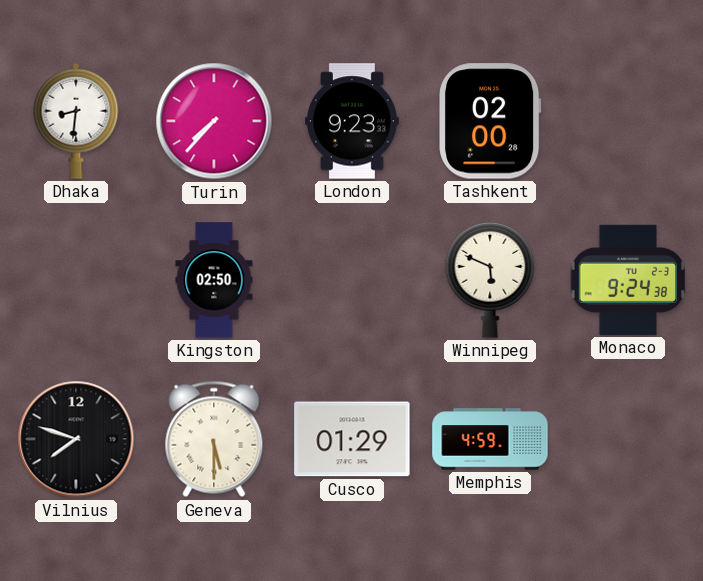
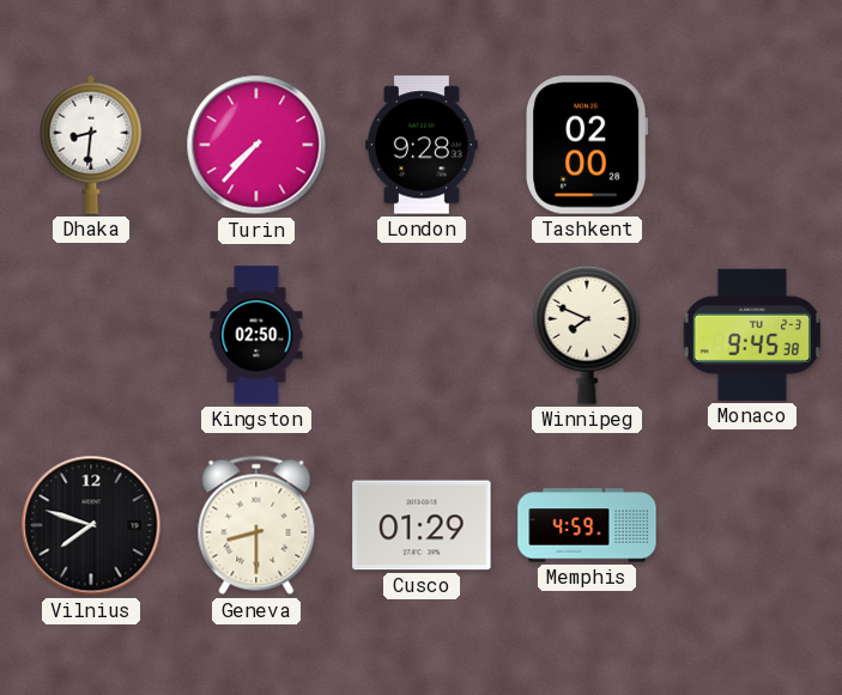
London: 9:23 -> 9:28 (423, 145)
Winnipeg: 5:49 -> 7:49 (587, 335)
Monaco: 9:24 -> 9:45 (752, 335)
Geneva: 5:30 -> 8:30 (256, 525)
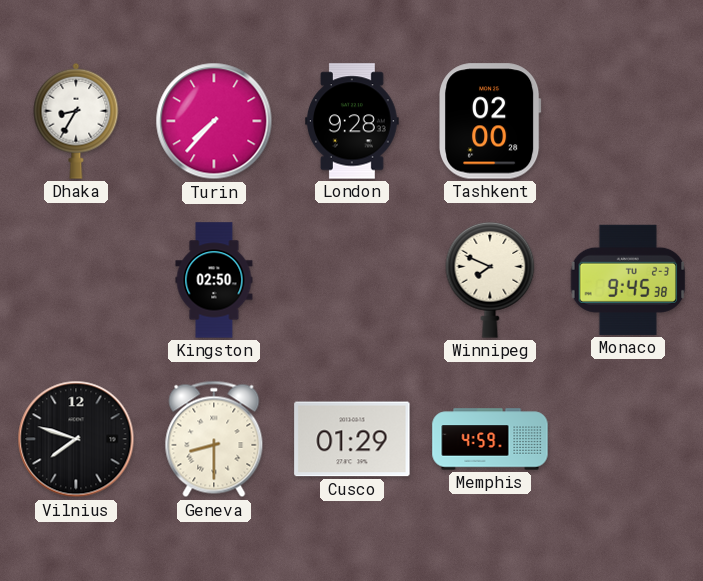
Dhaka: 8:31 -> 8:35 (76, 121)
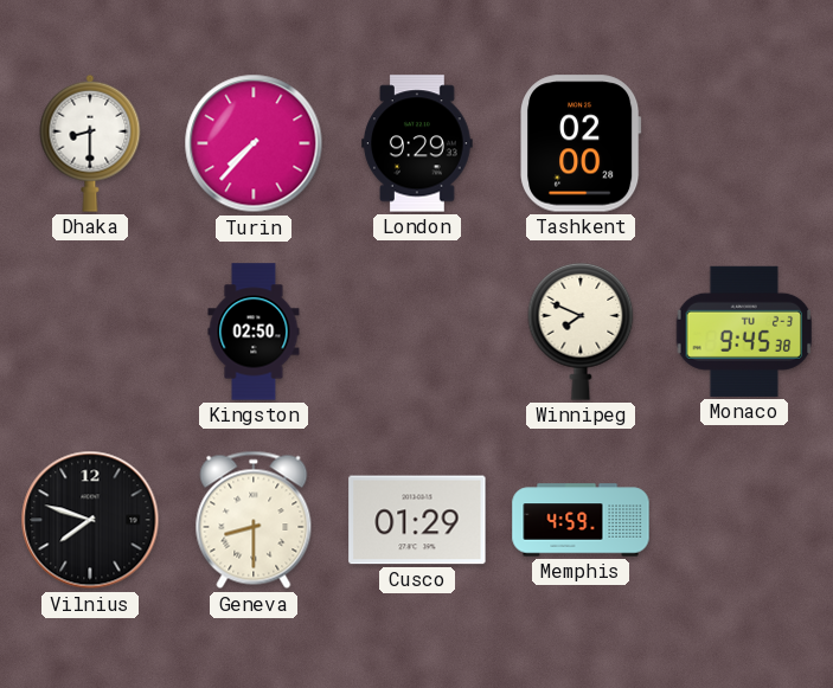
Dhaka: 8:35 -> 8:30 (90, 143)
London: 9:28 -> 9:29 (418, 143)
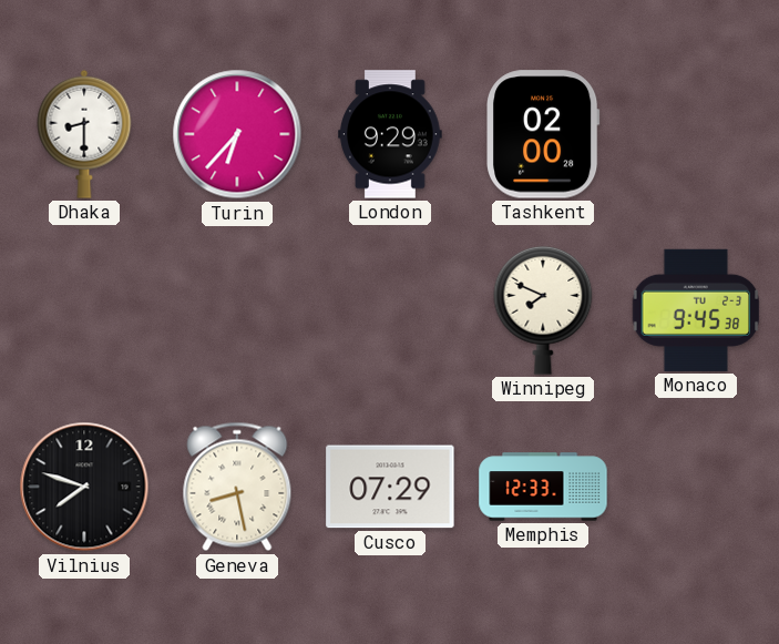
Turin: 7:37 -> 6:37 (237, 134)
Kingston: 02:50 -> none (254, 332)
Geneva: 8:30 -> 8:28 (237, 487)
Cusco: 01:29 -> 07:29 (390, 487)
Memphis: 4:59 -> 12:33 (543, 487)
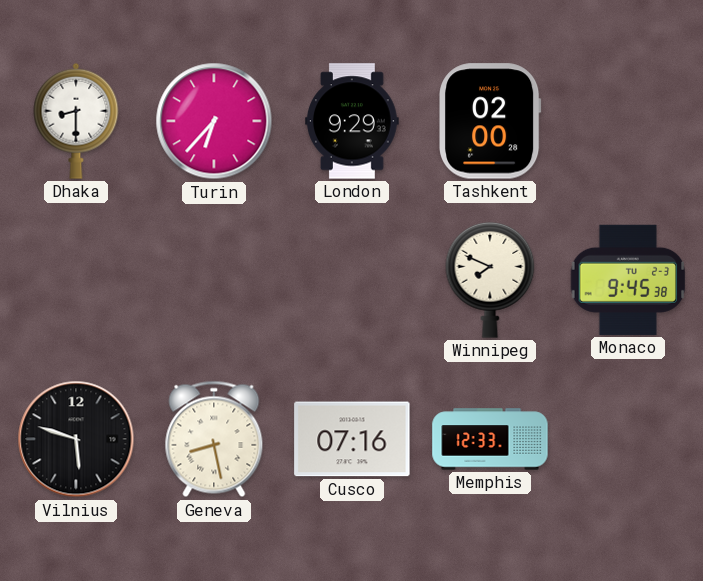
Vilnius: 7:48 -> 5:48 (76, 439)
Cusco: 07:29 -> 07:16 (352, 439)
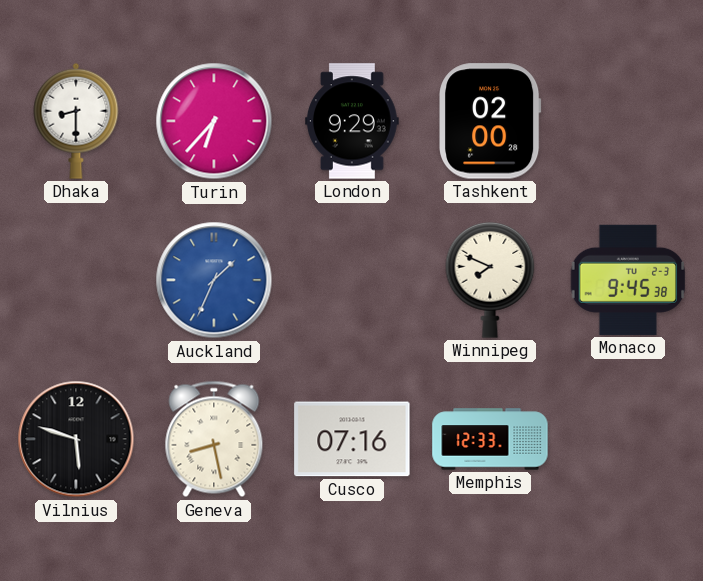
Auckland: none -> 1:34 (214, 280)
